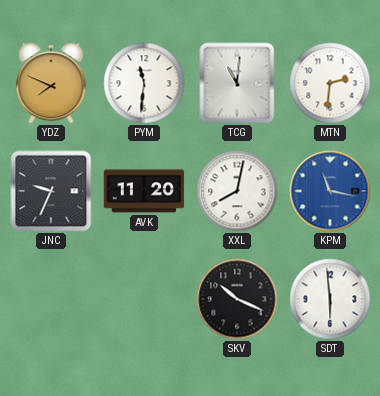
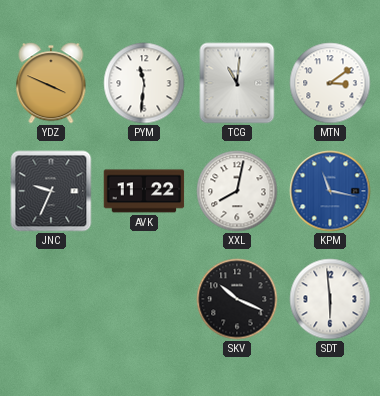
YDZ: 7:49 -> 3:49 (51, 83)
MTN: 2:31 -> 3:09 (330, 83)
AVK: 11:20 -> 11:22 (144, 191)
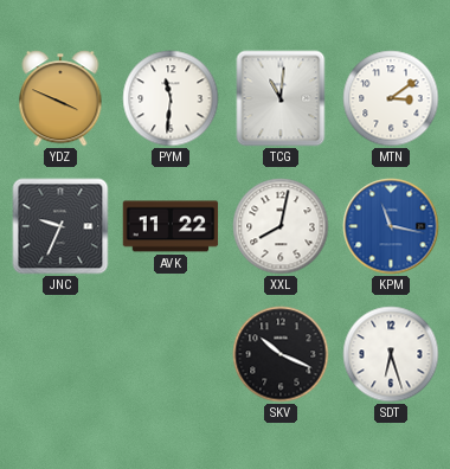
SDT: 5:59 -> 6:27 (391, 354)
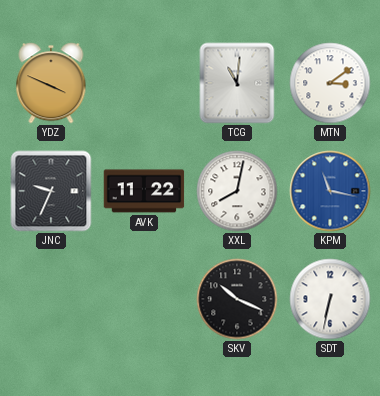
PYM: 11:31 -> none (171, 98)
SDT: 6:27 -> 6:32 (330, 299)
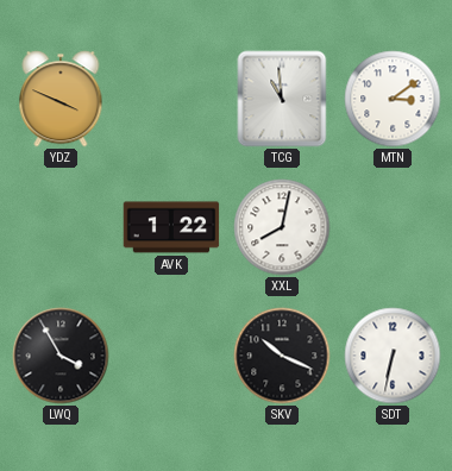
TCG: 11:01 -> 10:59 (282, 99)
JNC: 9:34 -> none (51, 191)
AVK: 11:22 -> 1:22 (171, 227)
KPM: 11:17 -> none (330, 191)
LWQ: none -> 3:55 (61, 356)
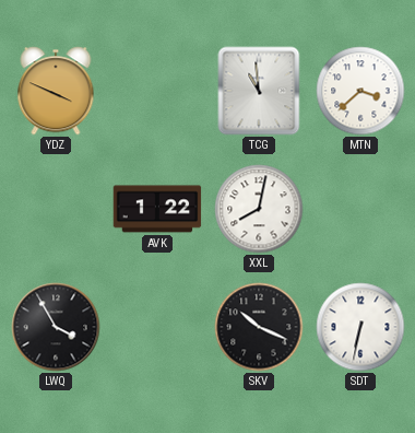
MTN: 3:09 -> 3:38 (360, 91)
